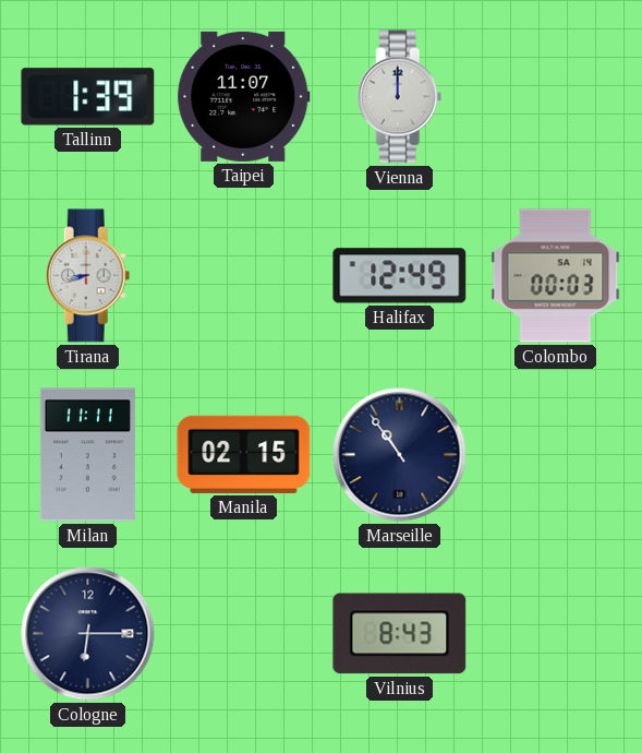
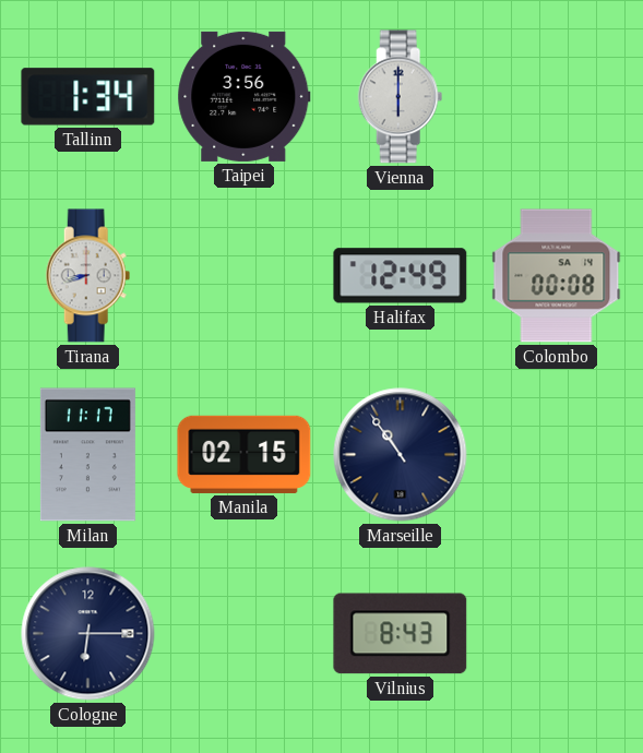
Tallinn: 1:39 -> 1:34 (88, 97)
Taipei: 11:07 -> 3:56 (245, 96)
Vienna: 12:00 -> 6:00 (401, 97)
Colombo: 00:03 -> 00:08 (557, 276)
Milan: 11:11 -> 11:17 (87, 455)
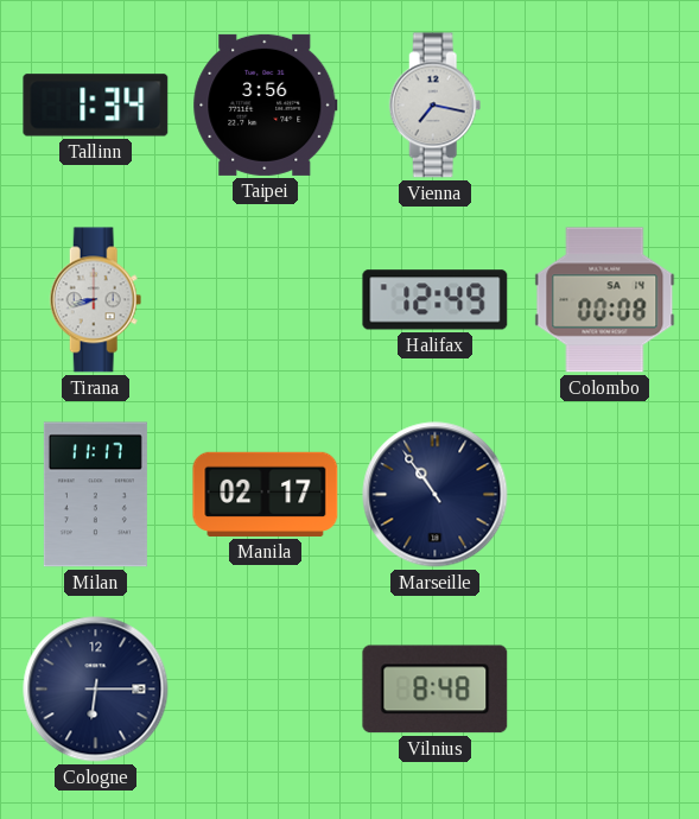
Vienna: 6:00 -> 7:17 (436, 106)
Manila: 02:15 -> 02:17 (266, 494)
Vilnius: 8:43 -> 8:48 (436, 690)
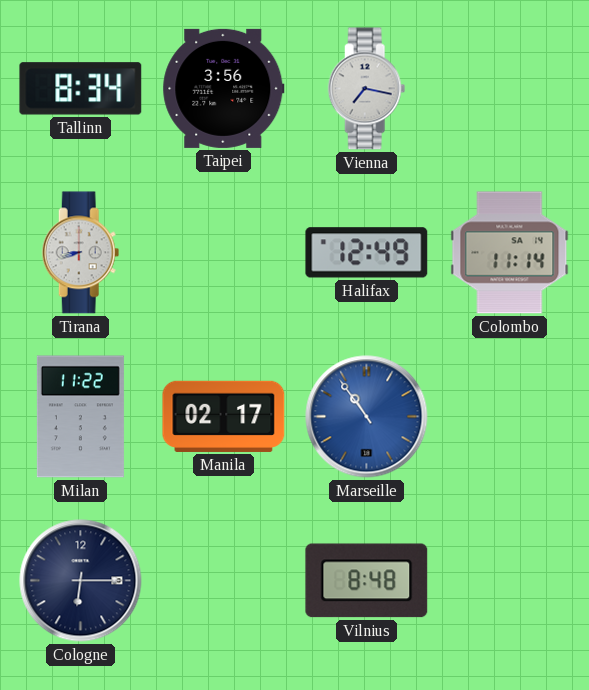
Tallinn: 1:34 -> 8:34 (81, 89)
Colombo: 00:08 -> 11:14 (510, 253)
Milan: 11:17 -> 11:22 (80, 417)
Marseille dial: navy -> blue (367, 417)
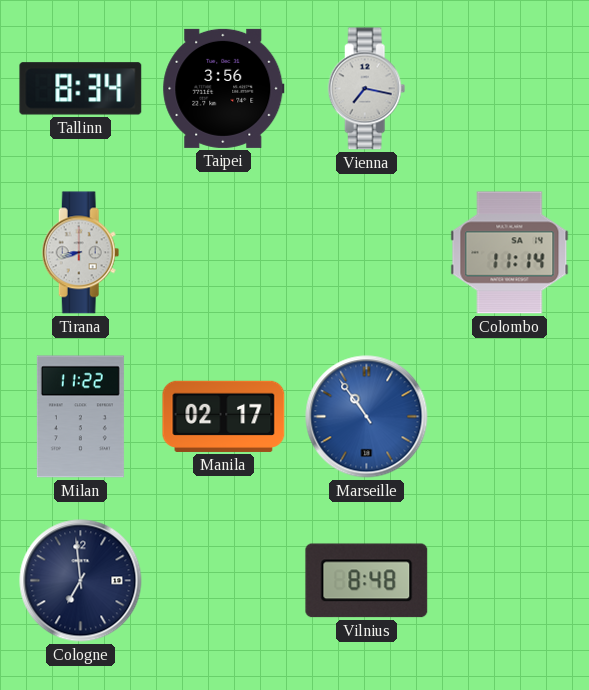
Halifax: 12:49 -> none (367, 253)
Cologne: 6:15 -> 6:59 (81, 581)
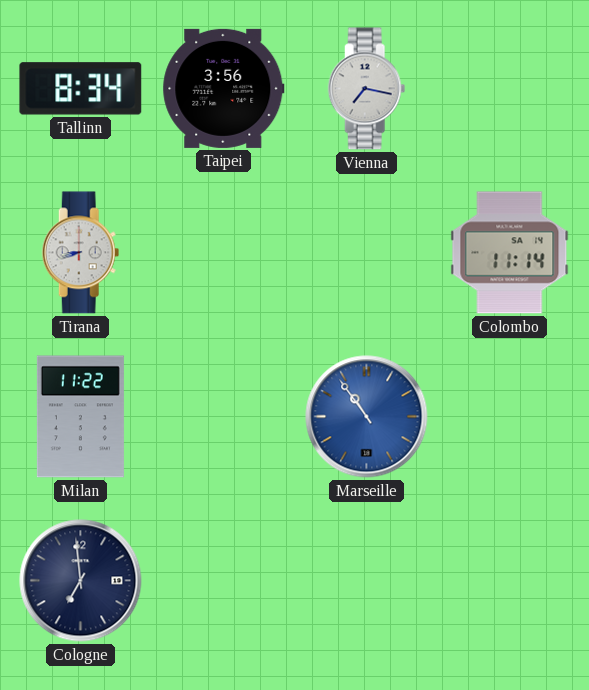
Manila: 02:17 -> none (224, 416)
Vilnius: 8:48 -> none (367, 581)
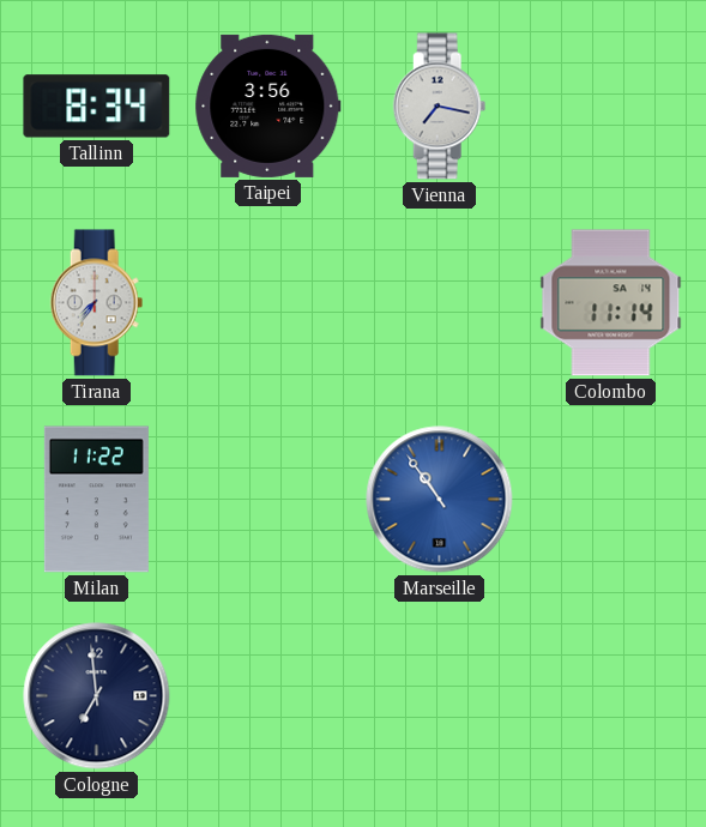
Tirana: 8:42 -> 7:36 (97, 303)
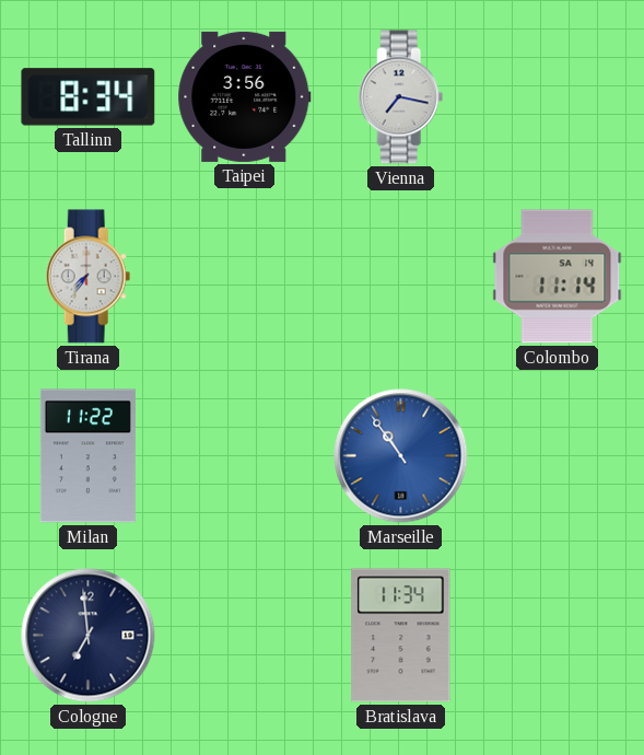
Bratislava: none -> 11:34 (401, 636)
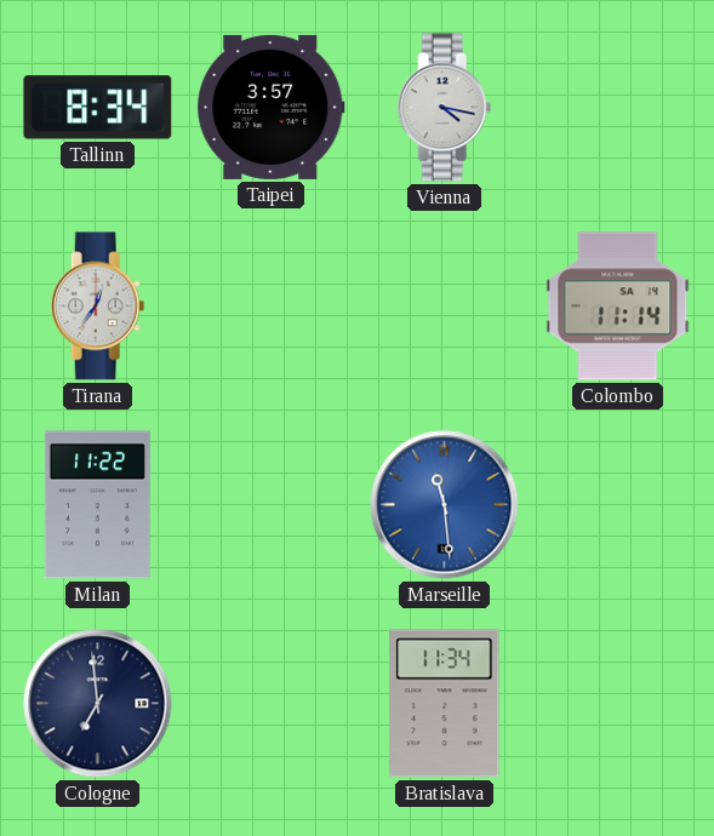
Taipei: 3:56 -> 3:57 (272, 107)
Vienna: 7:17 -> 4:17 (445, 108)
Tirana: 7:36 -> 12:36 (98, 307)
Marseille: 10:54 -> 11:29 (445, 505)
